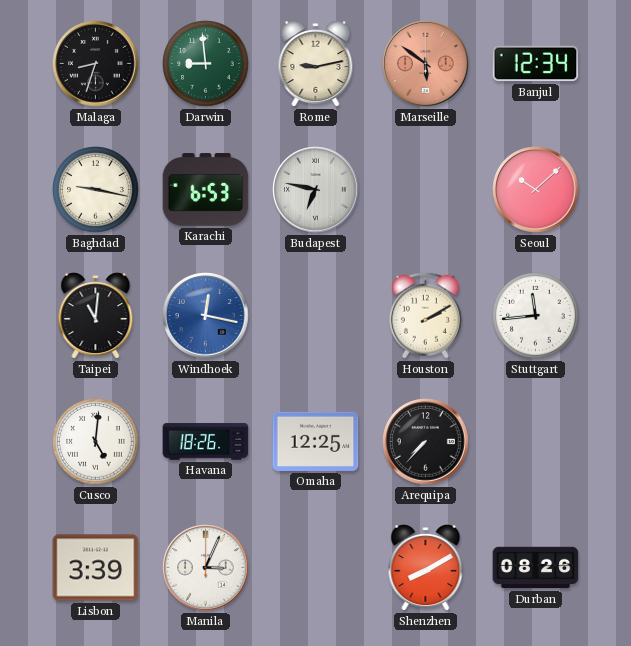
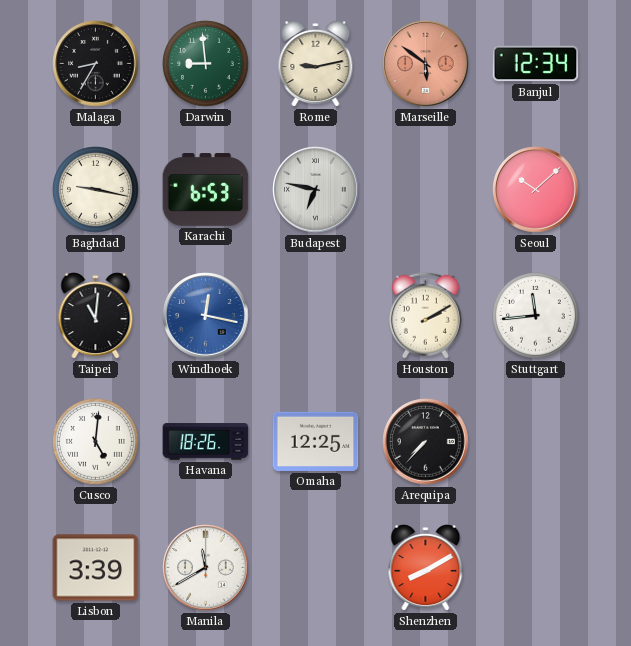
Malaga: 8:33 -> 8:35 (96, 64)
Manila: 3:04 -> 11:40 (206, 568)
Durban: 08:26 -> none (536, 568)
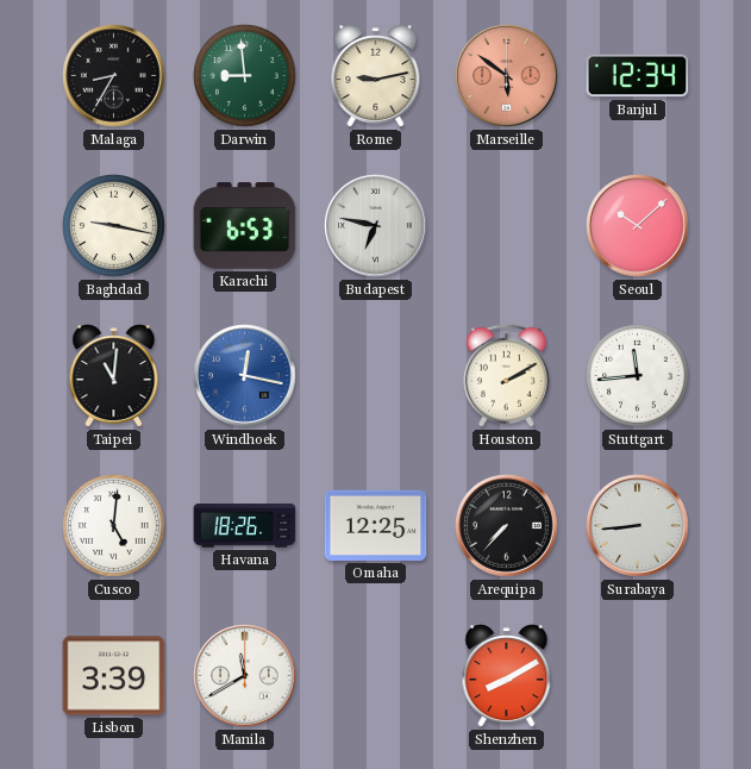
Surabaya: none -> 8:44 (638, 526)
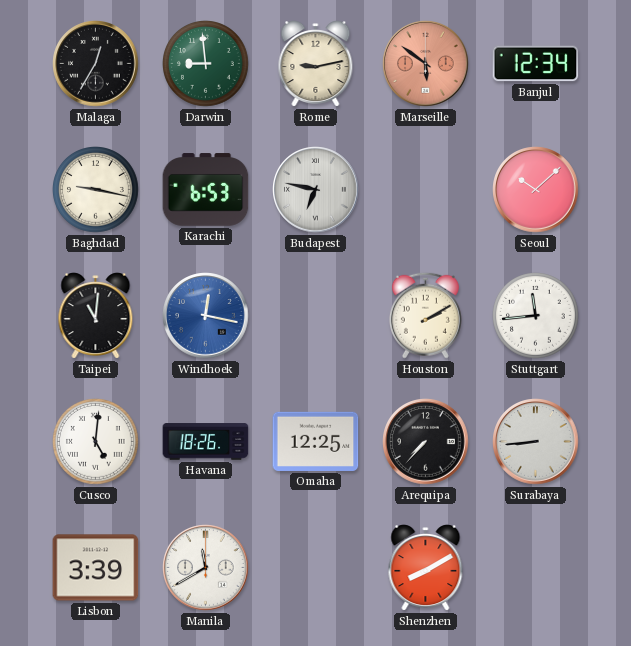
Malaga: 8:35 -> 12:35 (96, 64)
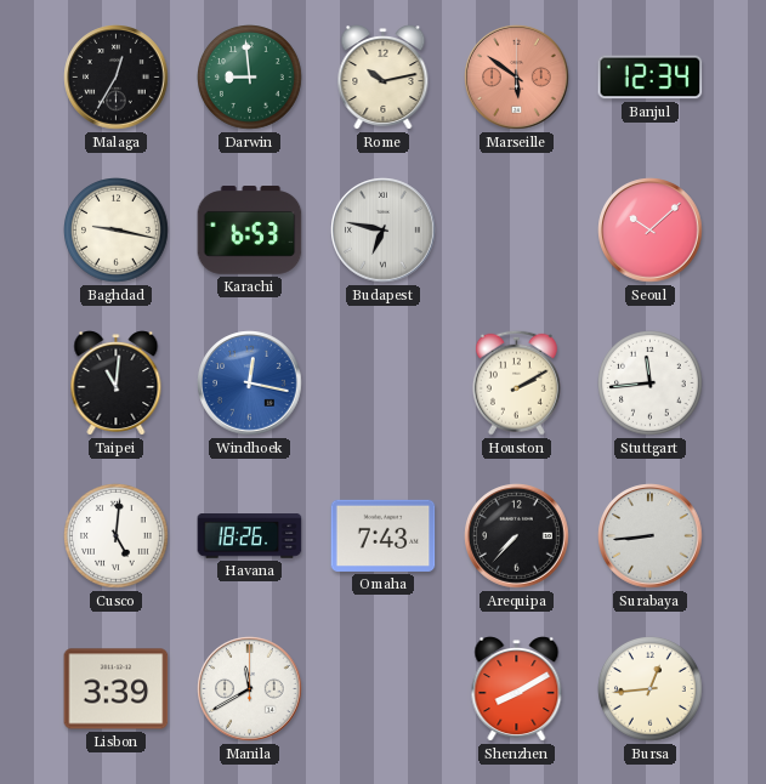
Rome: 9:13 -> 10:13 (384, 78)
Omaha: 12:25 -> 7:43 (384, 535)
Bursa: none -> 12:44 (651, 689)
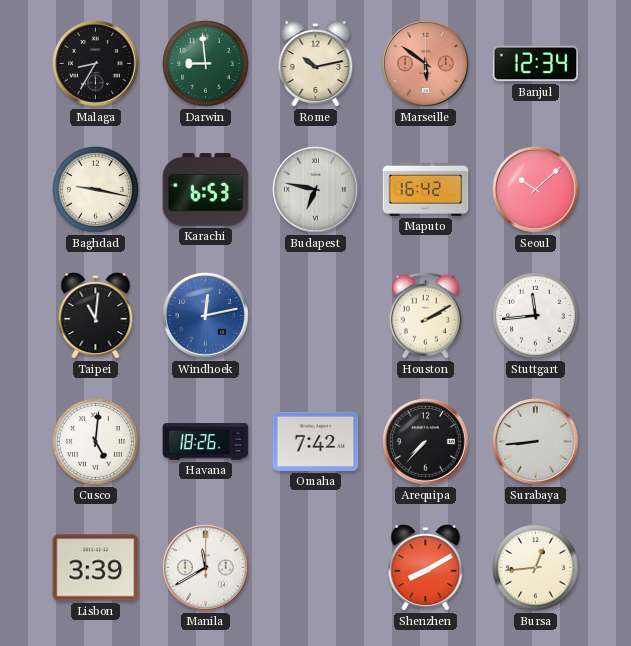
Malaga: 12:35 -> 8:35 (96, 64)
Maputo: none -> 16:42 (426, 189)
Windhoek: 12:17 -> 12:13 (206, 316)
Omaha: 7:43 -> 7:42 (316, 441)
